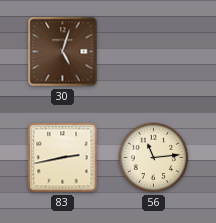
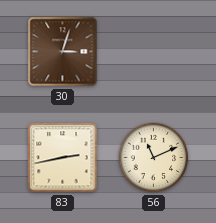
30: 5:03 -> 3:03 (63, 52)
56: 11:14 -> 11:11 (154, 158)
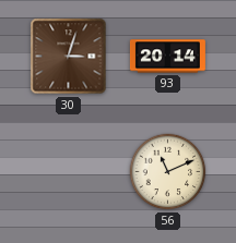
93: none -> 20:14 (167, 57)
83: 2:43 -> none (63, 158)
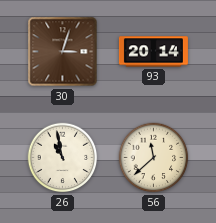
26: none -> 10:58 (63, 158)
56: 11:11 -> 11:38 (154, 158)
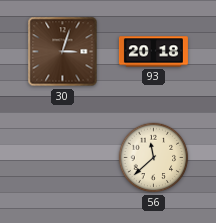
93: 20:14 -> 20:18 (153, 52)
26: 10:58 -> none (63, 158)
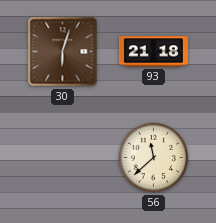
30: 3:03 -> 6:03 (63, 52)
93: 20:18 -> 21:18 (153, 52)
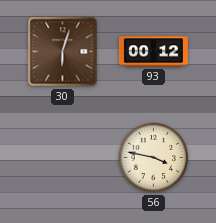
93: 21:18 -> 00:12 (153, 52)
56: 11:38 -> 3:47 (154, 158)
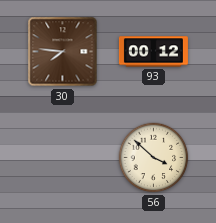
30: 6:03 -> 7:46 (63, 52)
56: 3:47 -> 3:52 (154, 158)
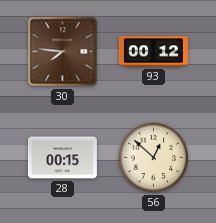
28: none -> 00:15 (62, 158)
56: 3:52 -> 12:52 (154, 158)
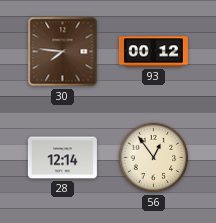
28: 00:15 -> 12:14 (62, 158)
56: 12:52 -> 12:54 (154, 158)
